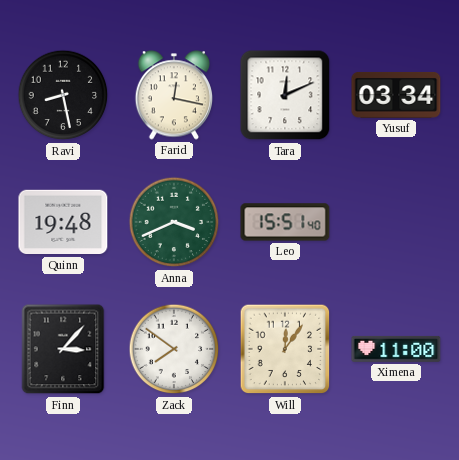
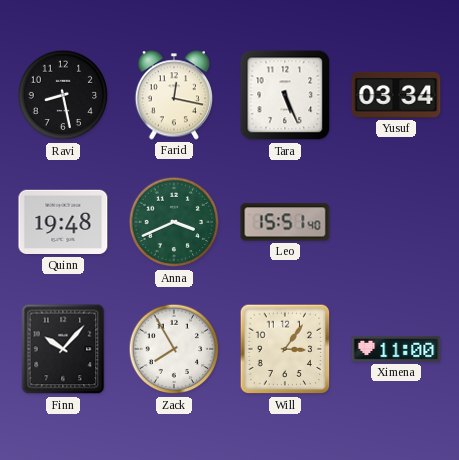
Tara: 12:11 -> 5:26 (285, 95)
Finn: 3:07 -> 10:07 (63, 349)
Zack: 7:51 -> 7:55 (174, 349)
Will: 12:06 -> 3:06 (285, 349)
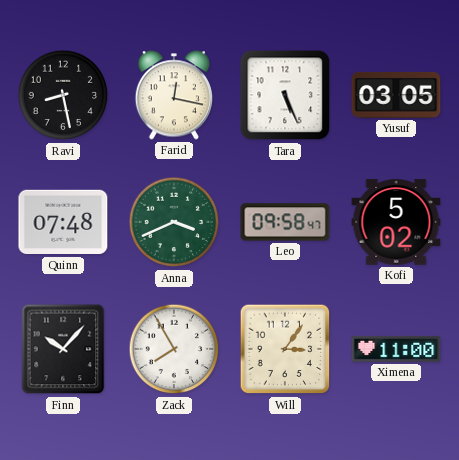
Yusuf: 03:34 -> 03:05 (396, 95)
Quinn: 19:48 -> 07:48 (63, 222)
Leo: 15:51 -> 09:58 (285, 222)
Kofi: none -> 5:02 (396, 222)
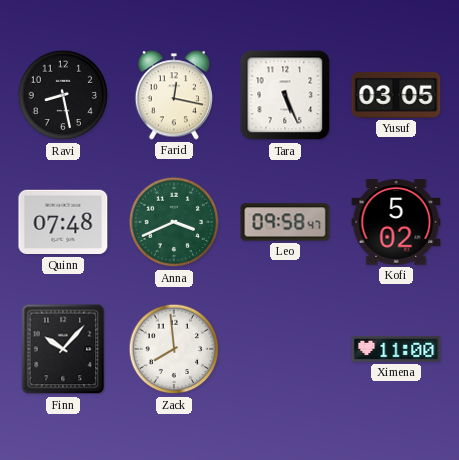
Zack: 7:55 -> 7:59 (174, 349)
Will: 3:06 -> none (285, 349)
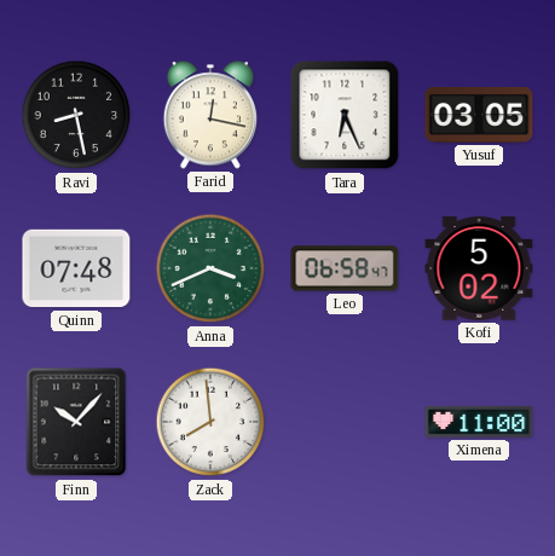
Tara: 5:26 -> 6:26 (345, 115)
Leo: 09:58 -> 06:58 (345, 268)
